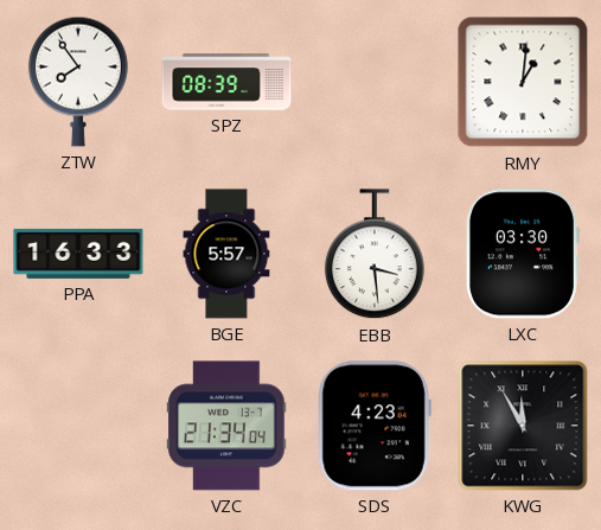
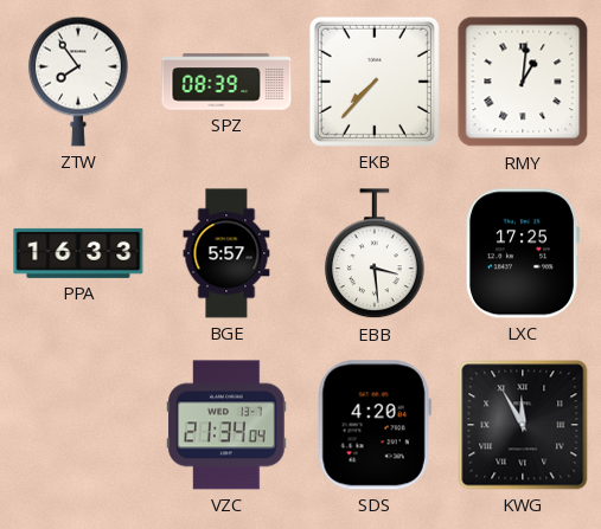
EKB: none -> 7:37 (375, 82)
LXC: 03:30 -> 17:25 (523, 253)
SDS: 4:23 -> 4:20 (375, 425)
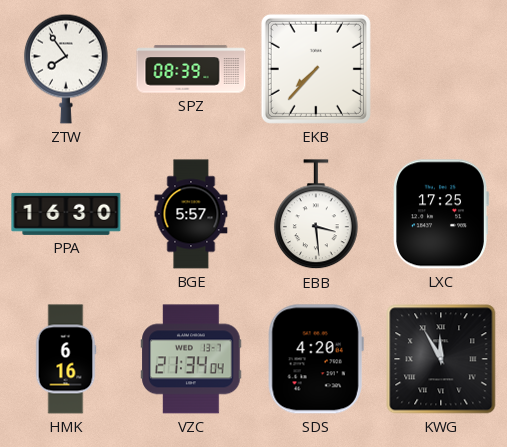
RMY: 1:01 -> none (523, 82)
PPA: 16:33 -> 16:30 (66, 214)
HMK: none -> 6:16 (66, 359)
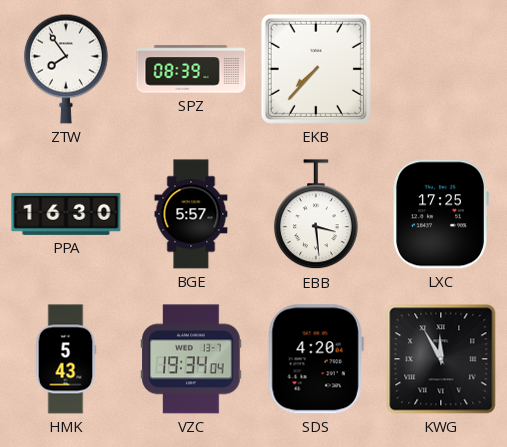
HMK: 6:16 -> 5:43 (66, 359)
VZC: 21:34 -> 19:34 (191, 359)
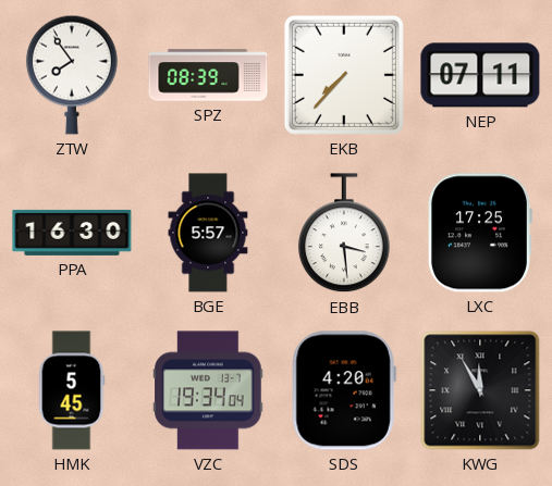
NEP: none -> 07:11 (480, 75)
HMK: 5:43 -> 5:45 (72, 390)
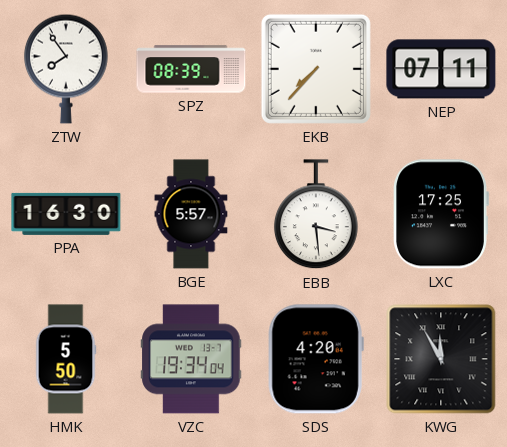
HMK: 5:45 -> 5:50 (66, 359)
